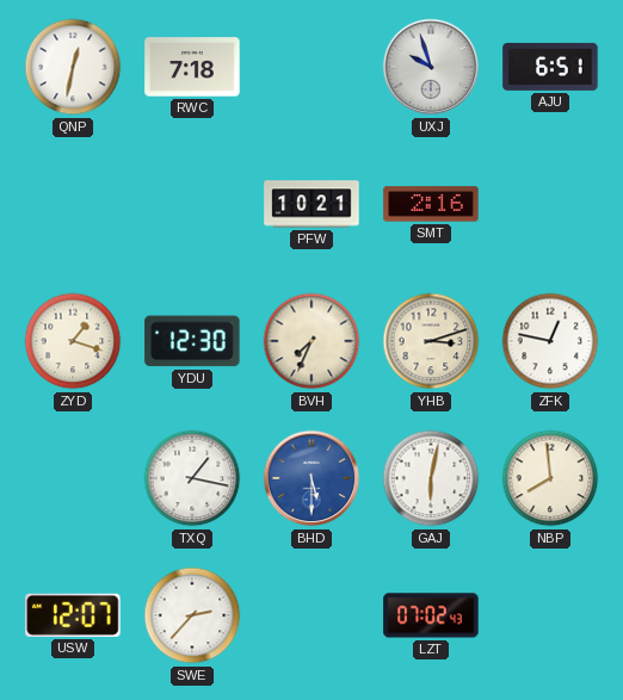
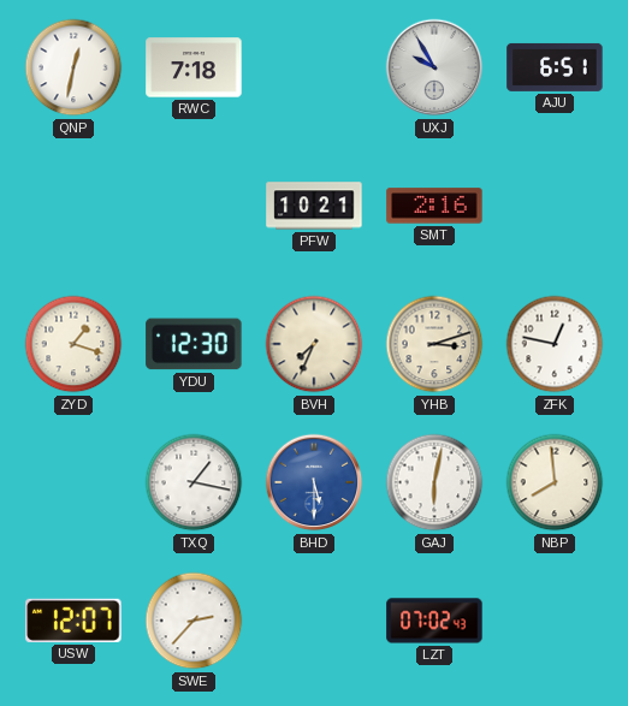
UXJ: 9:57 -> 9:55 (434, 67)
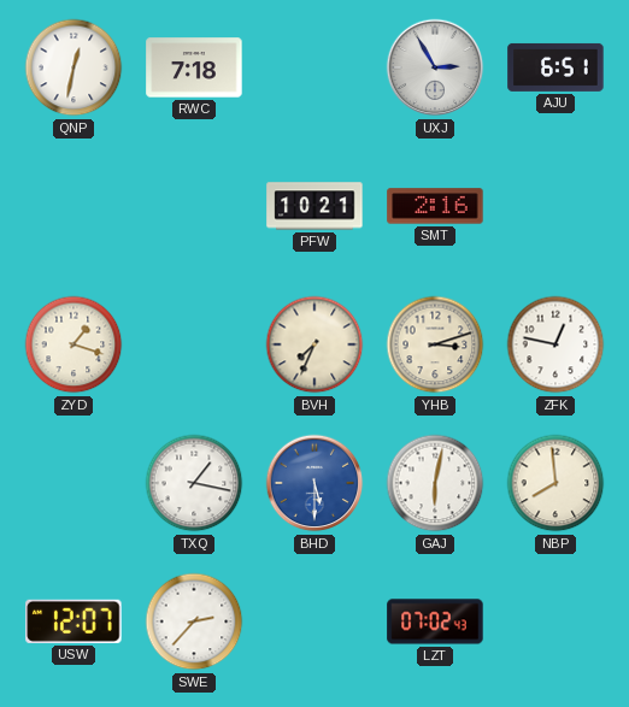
UXJ: 9:55 -> 2:55 (435, 67)
YDU: 12:30 -> none (194, 344)
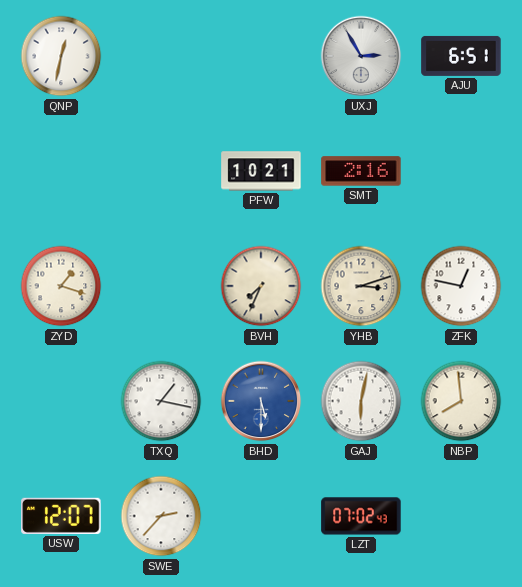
RWC: 7:18 -> none (194, 67)
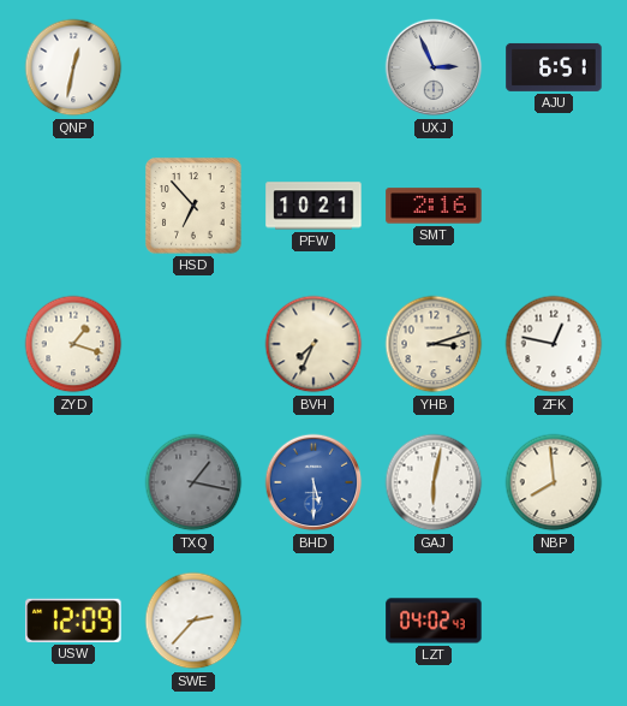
UXJ: 2:55 -> 2:56 (434, 67)
HSD: none -> 6:53 (193, 206)
TXQ dial: white -> grey (193, 482)
USW: 12:07 -> 12:09 (73, 621)
LZT: 07:02 -> 04:02 (434, 621)
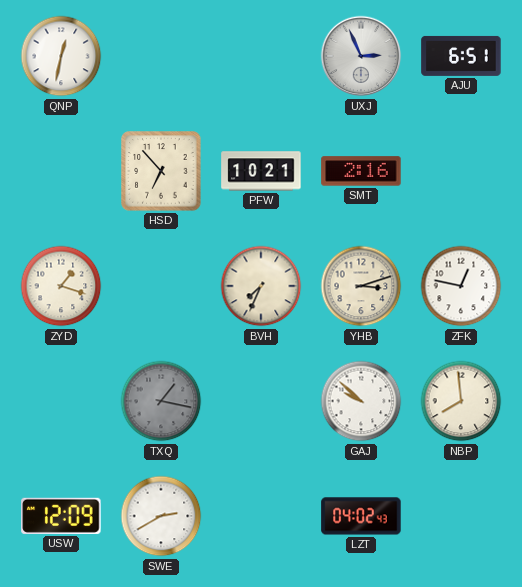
BHD: 5:30 -> none (313, 482)
GAJ: 6:02 -> 9:52 (361, 401)
SWE: 2:37 -> 2:40 (161, 516)
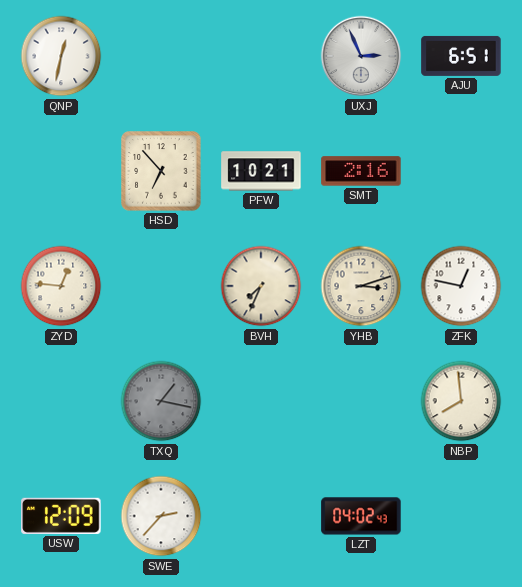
ZYD: 1:18 -> 12:46 (61, 286)
GAJ: 9:52 -> none (361, 401)
SWE: 2:40 -> 2:37 (161, 516)
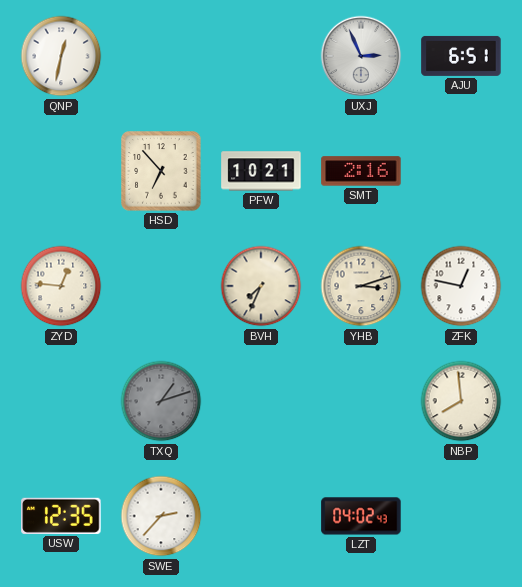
TXQ: 1:17 -> 1:12 (161, 401)
USW: 12:09 -> 12:35 (61, 516)
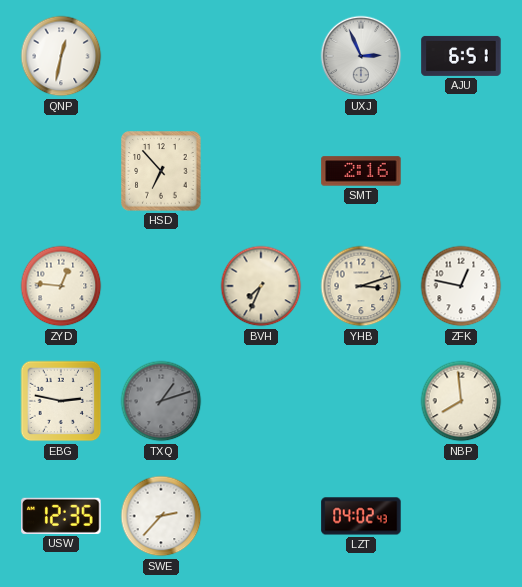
PFW: 10:21 -> none (261, 171)
EBG: none -> 2:47 (61, 401)
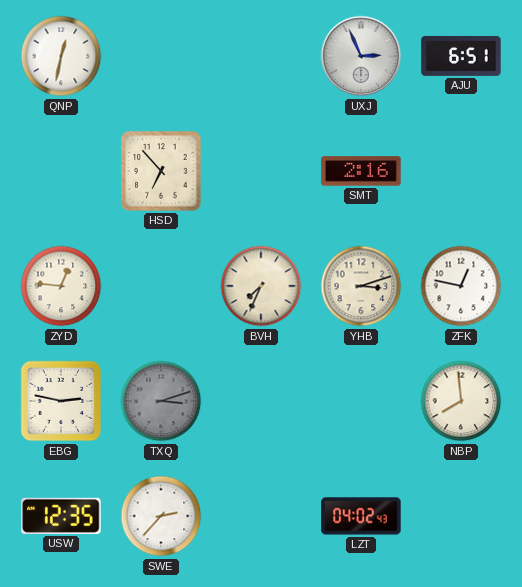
TXQ: 1:12 -> 3:12 (161, 401)
